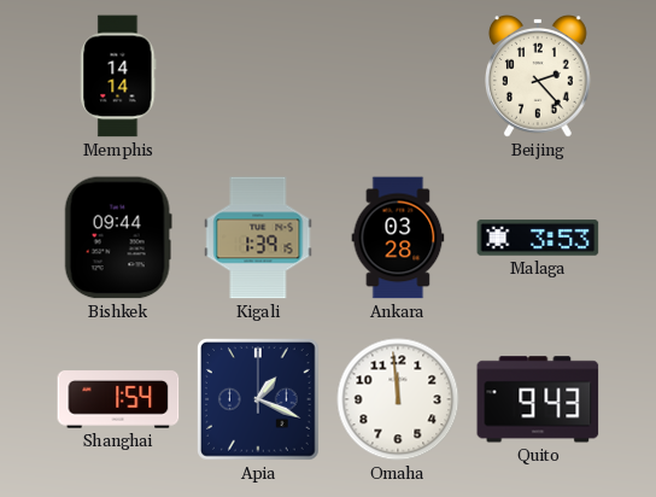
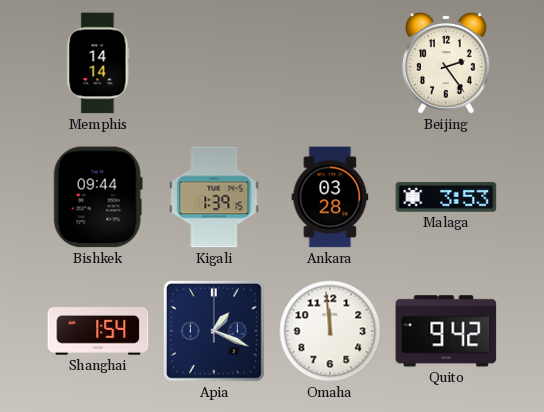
Beijing: 2:23 -> 2:24 (446, 64)
Quito: 9:43 -> 9:42 (446, 331)
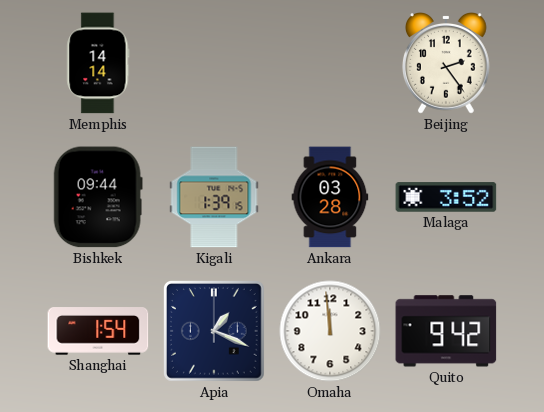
Malaga: 3:53 -> 3:52 (446, 197)
